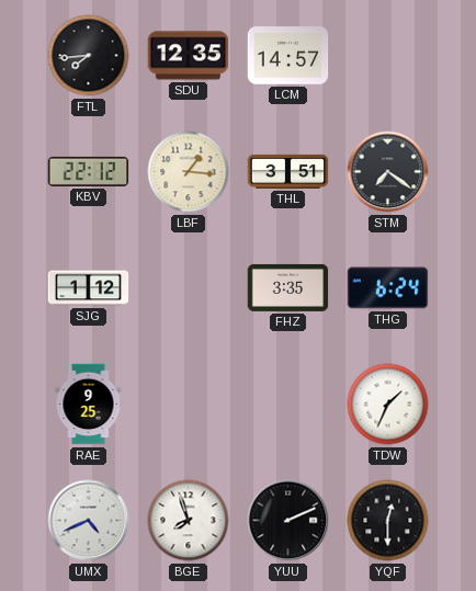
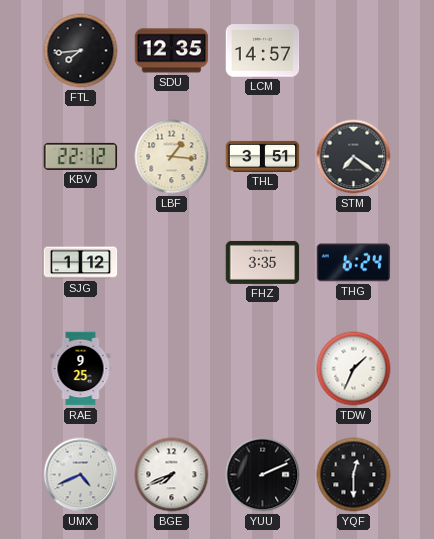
BGE: 7:57 -> 7:41 (172, 475)
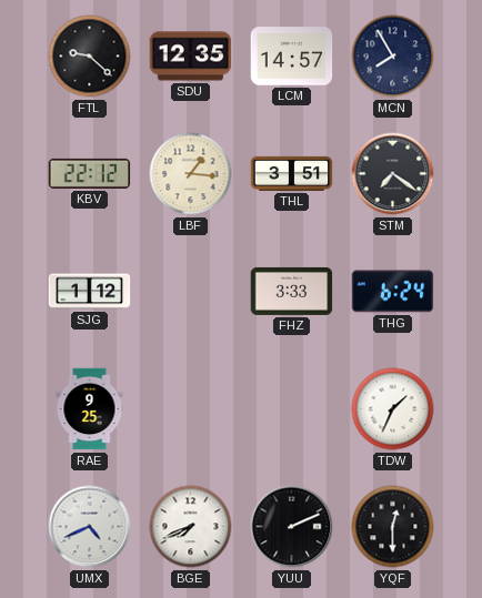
FTL: 7:44 -> 9:22 (90, 57)
MCN: none -> 7:55 (393, 57)
FHZ: 3:35 -> 3:33 (292, 291)
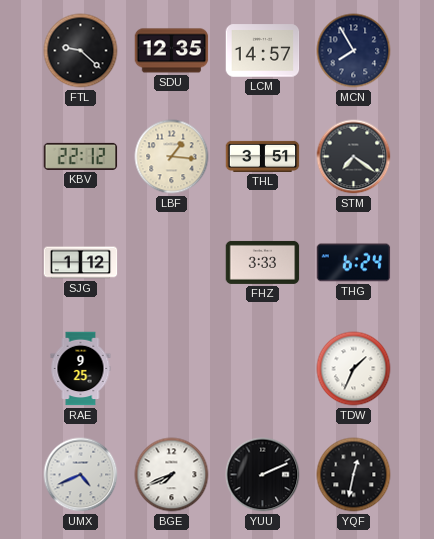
YQF: 12:30 -> 12:32 (354, 475)
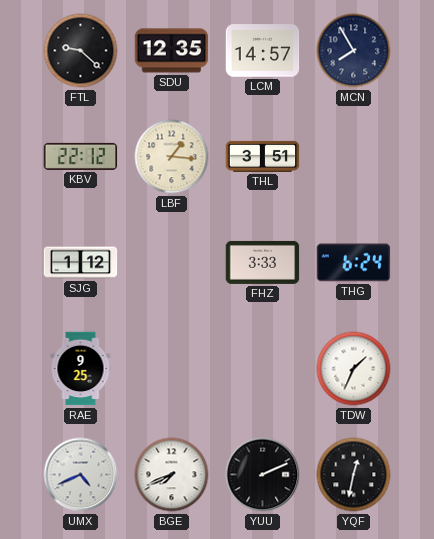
STM: 7:21 -> none (354, 157)
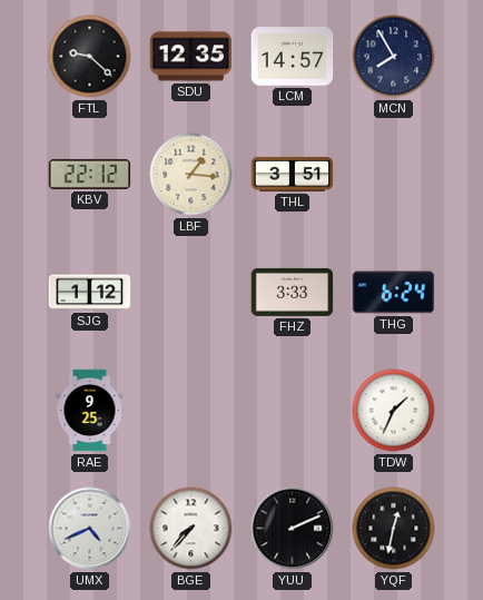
BGE: 7:41 -> 7:37 (191, 529)
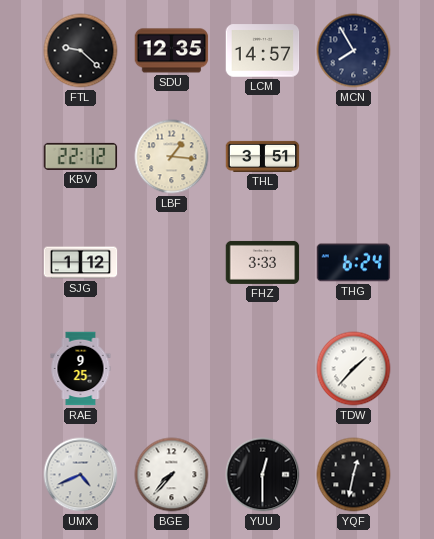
TDW: 1:34 -> 1:37 (354, 369)
YUU: 2:11 -> 12:30 (263, 475)
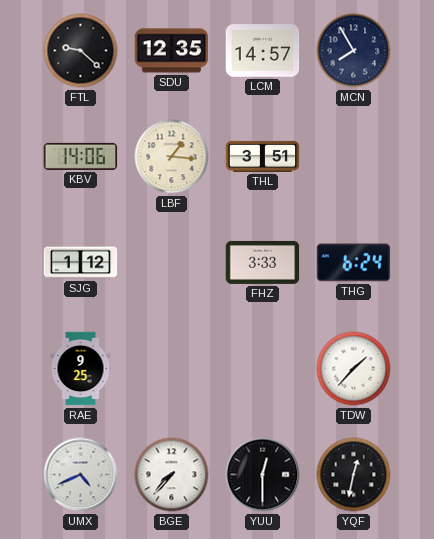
KBV: 22:12 -> 14:06 (81, 156)
